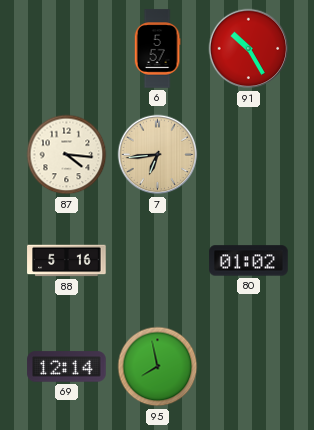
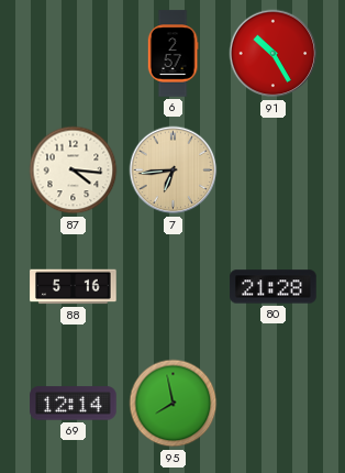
6: 5:57 -> 2:57 (172, 54)
80: 01:02 -> 21:28 (274, 287)
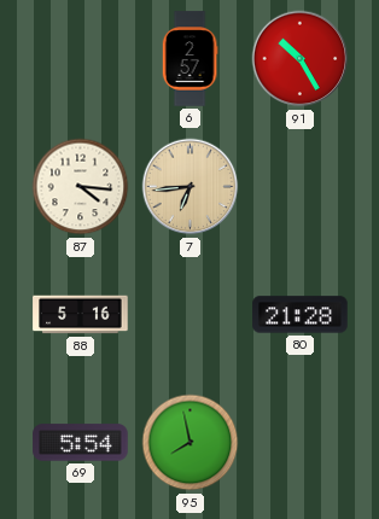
69: 12:14 -> 5:54 (81, 443)
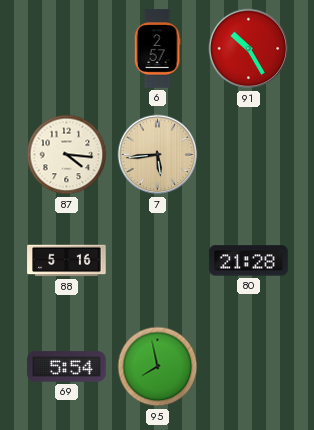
7: 6:44 -> 5:44 (158, 155)
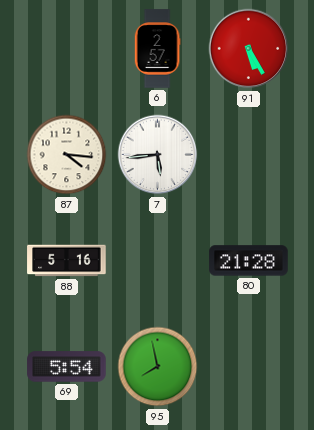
91: 10:25 -> 5:25 (249, 49)
7 dial: champagne -> white (158, 155)
